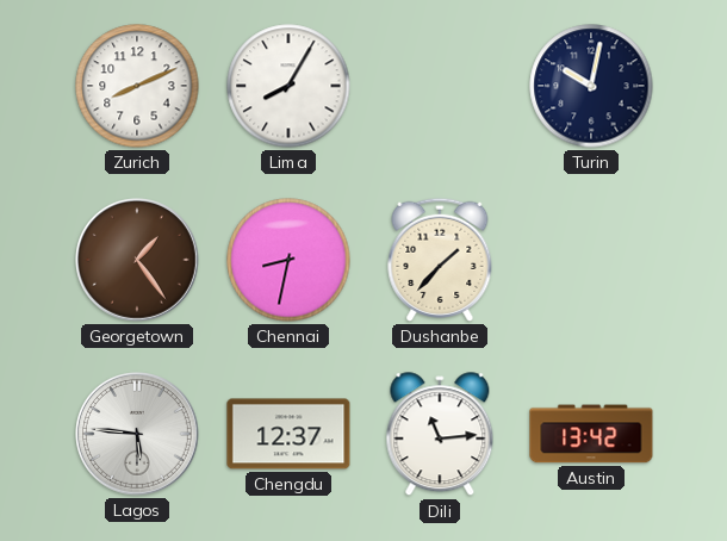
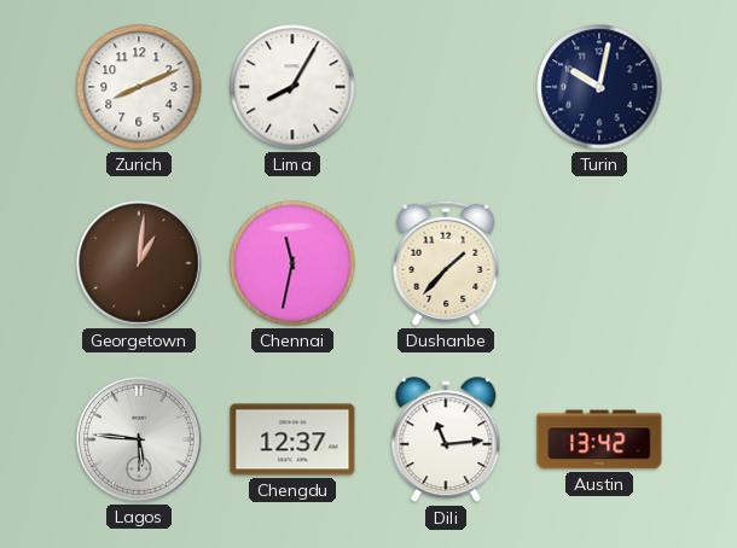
Georgetown: 1:24 -> 1:01 (140, 264)
Chennai: 8:32 -> 11:32 (292, 263)
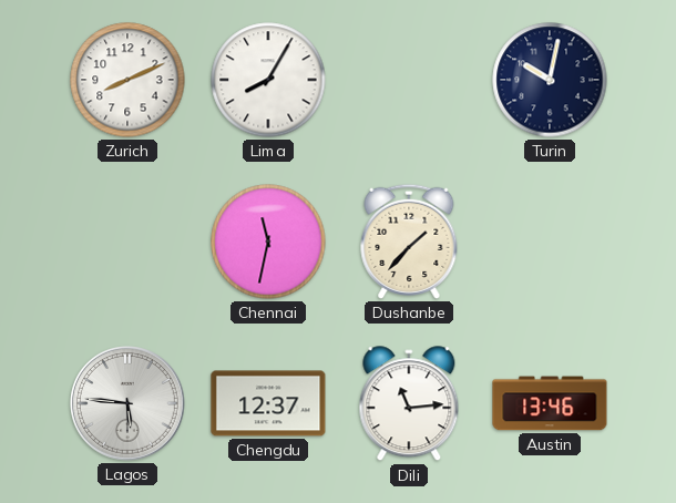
Georgetown: 1:01 -> none (140, 264)
Austin: 13:42 -> 13:46 (550, 403)
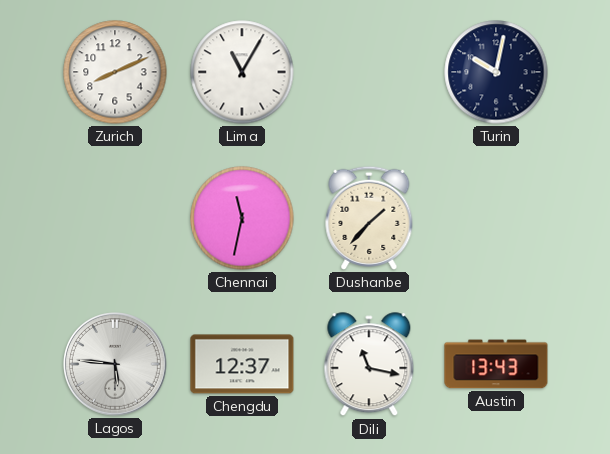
Lima: 8:05 -> 11:05 (242, 72)
Dili: 11:14 -> 11:17 (369, 365)
Austin: 13:46 -> 13:43 (496, 364)
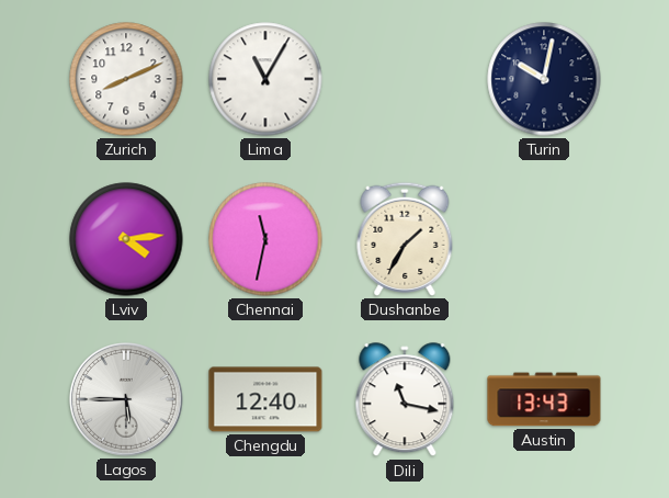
Lviv: none -> 4:14 (126, 239)
Dushanbe: 1:37 -> 1:35 (405, 239)
Lagos: 5:46 -> 5:45 (127, 400)
Chengdu: 12:37 -> 12:40 (265, 399)
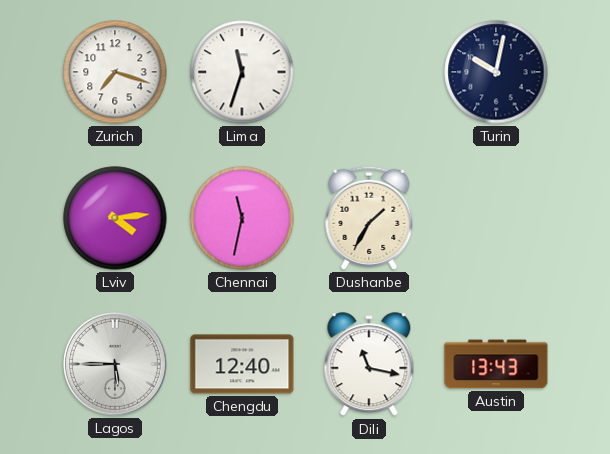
Zurich: 8:11 -> 7:18 (115, 72)
Lima: 11:05 -> 11:33 (242, 72)
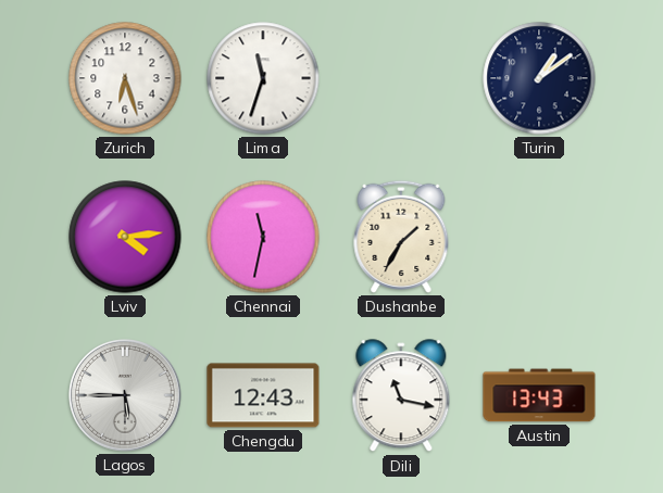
Zurich: 7:18 -> 6:27 (125, 78)
Turin: 10:02 -> 1:09 (539, 78)
Chengdu: 12:40 -> 12:43 (263, 395)
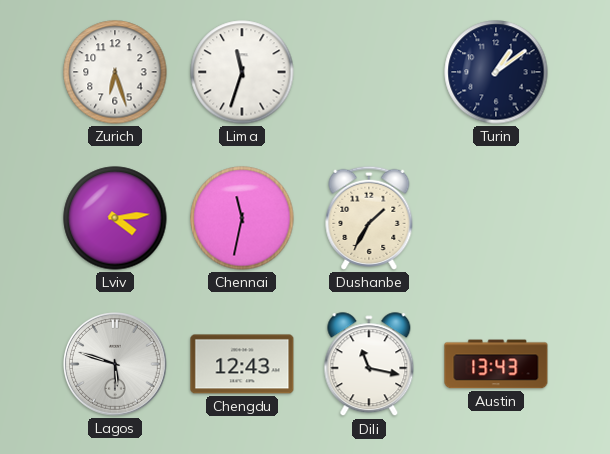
Lagos: 5:45 -> 5:48 (116, 365)
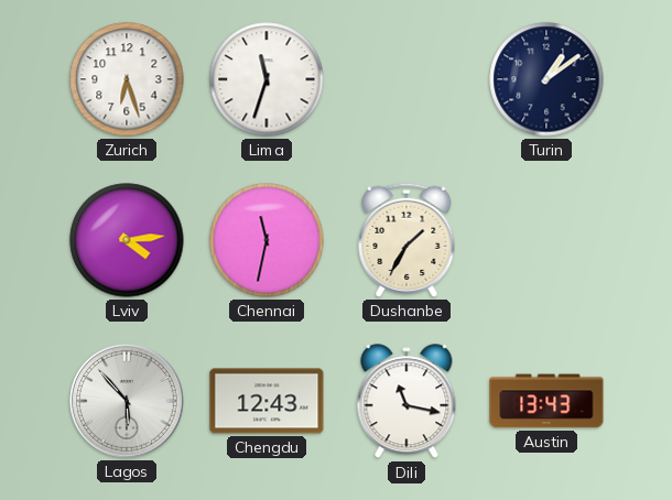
Lagos: 5:48 -> 5:53 (128, 402)
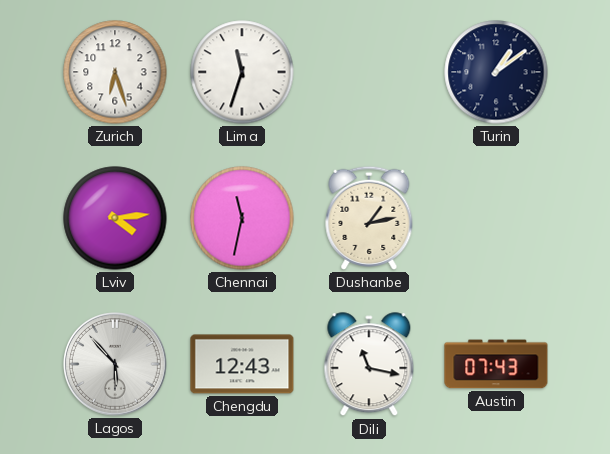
Dushanbe: 1:35 -> 1:13 (369, 218)
Austin: 13:43 -> 07:43 (496, 364)
